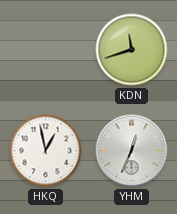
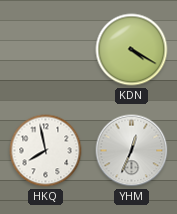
KDN: 11:42 -> 4:20 (132, 50)
HKQ: 12:58 -> 7:58 (46, 151)
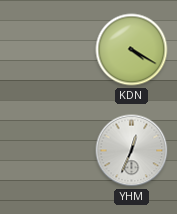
HKQ: 7:58 -> none (46, 151)
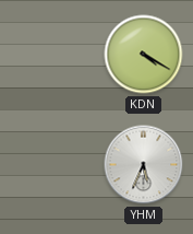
YHM: 12:34 -> 5:34 (144, 165)
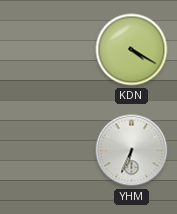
YHM: 5:34 -> 6:34 (132, 151)
